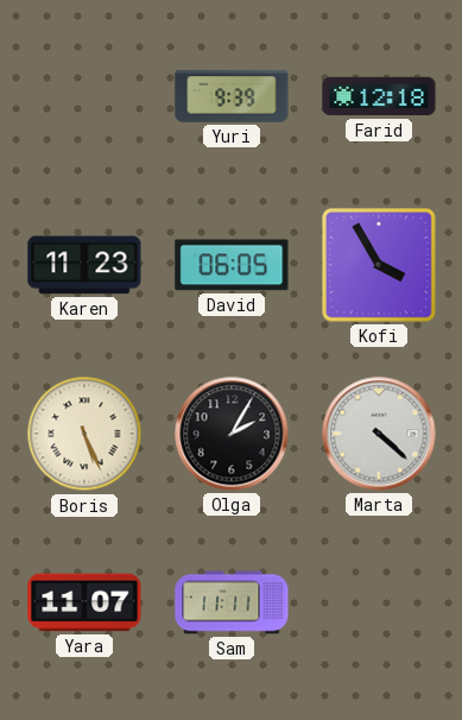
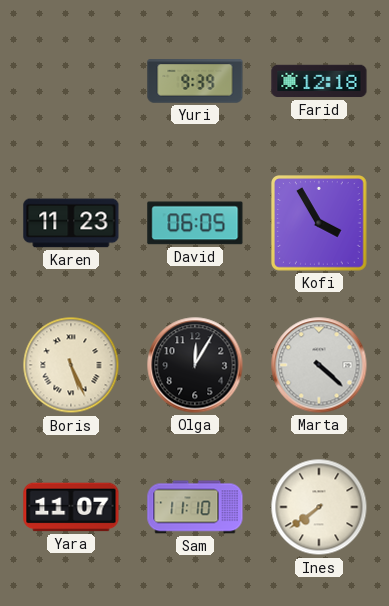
Olga: 2:05 -> 12:05 (195, 365)
Sam: 11:11 -> 11:10 (195, 507)
Ines: none -> 7:39 (319, 507)
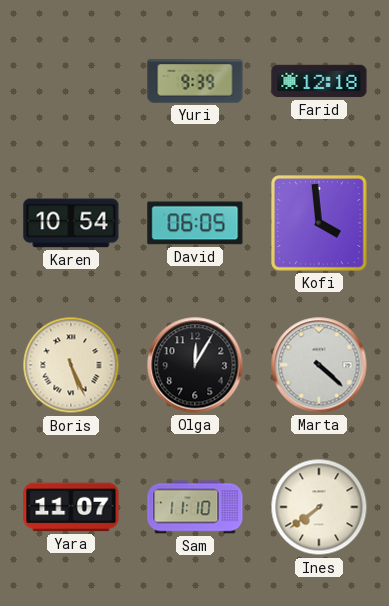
Karen: 11:23 -> 10:54 (71, 223)
Kofi: 3:55 -> 3:59 (319, 223)
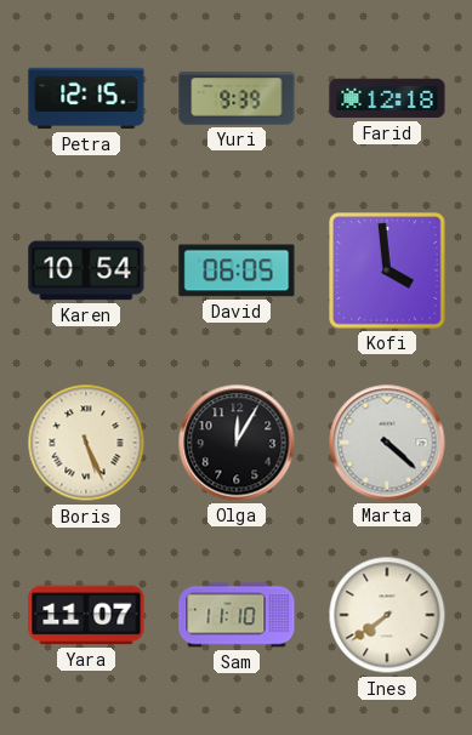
Petra: none -> 12:15 (86, 98)
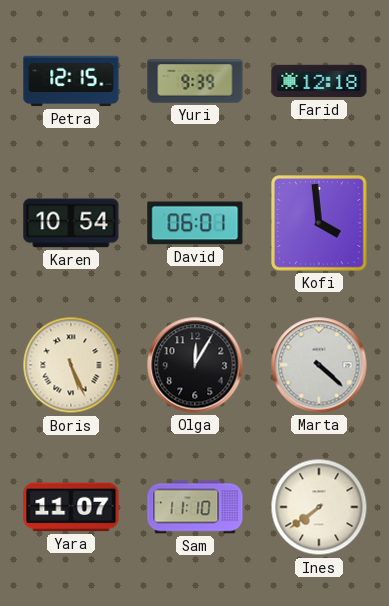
David: 06:05 -> 06:01 (195, 223)
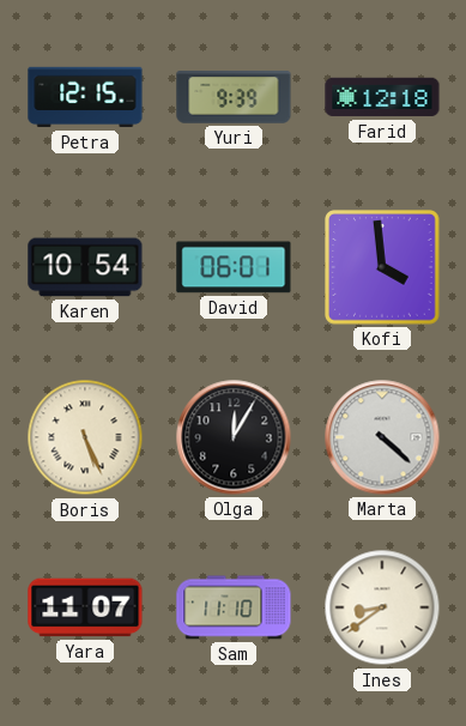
Ines: 7:39 -> 8:39 (382, 607)
